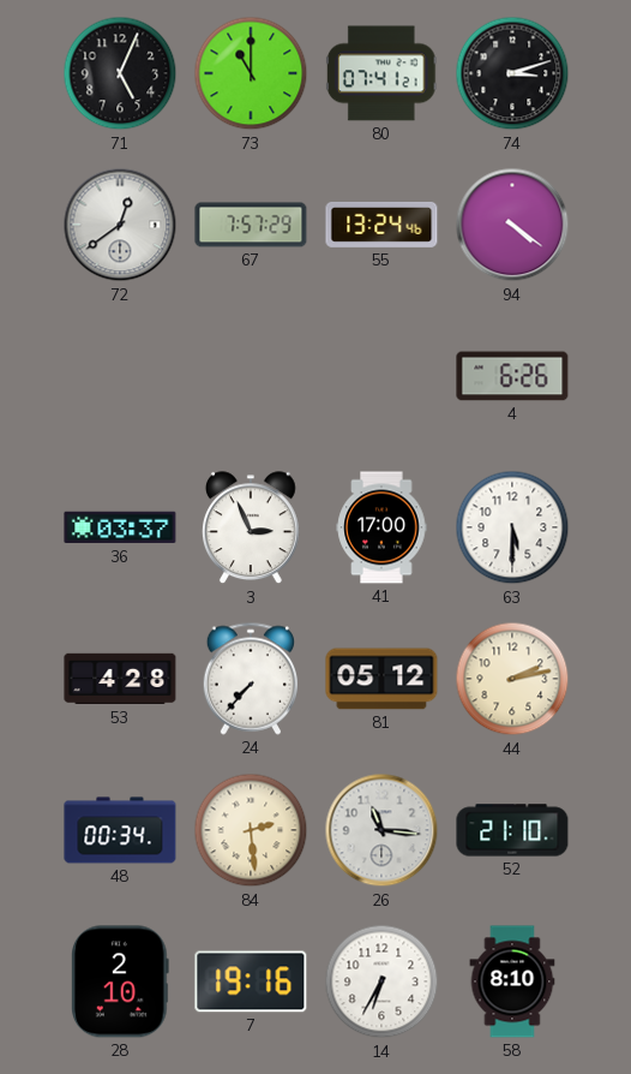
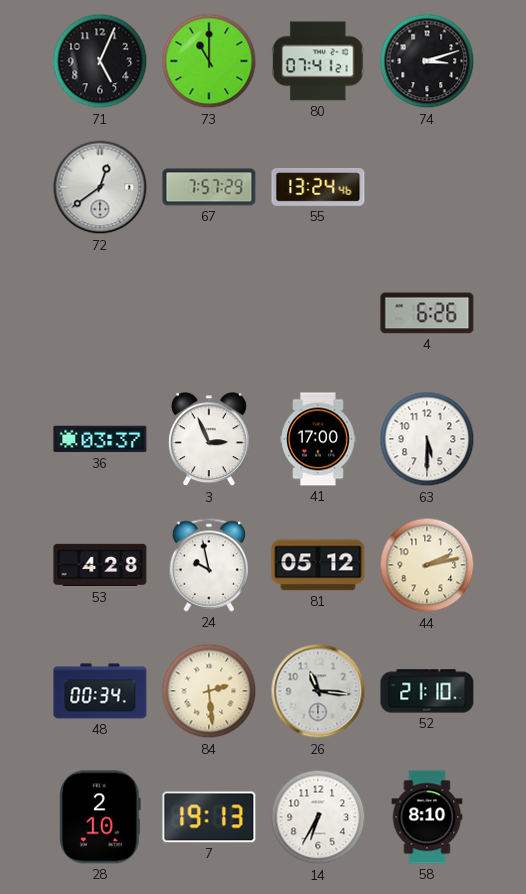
94: 4:21 -> none (512, 225)
24: 7:37 -> 9:58 (208, 565)
7: 19:16 -> 19:13 (209, 817)
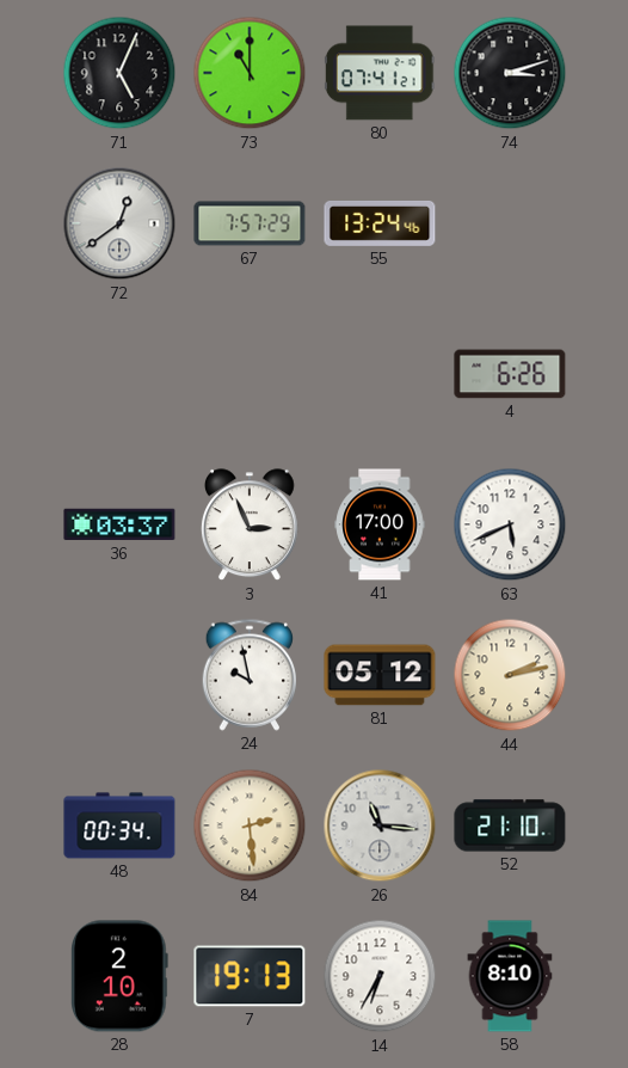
63: 5:30 -> 5:41 (510, 524)
53: 4:28 -> none (100, 565)
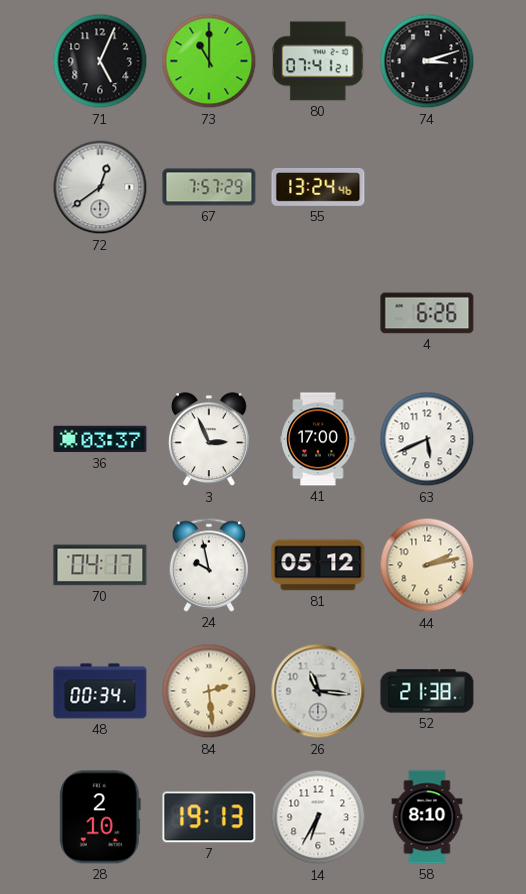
70: none -> 04:17 (100, 565)
52: 21:10 -> 21:38 (427, 691)
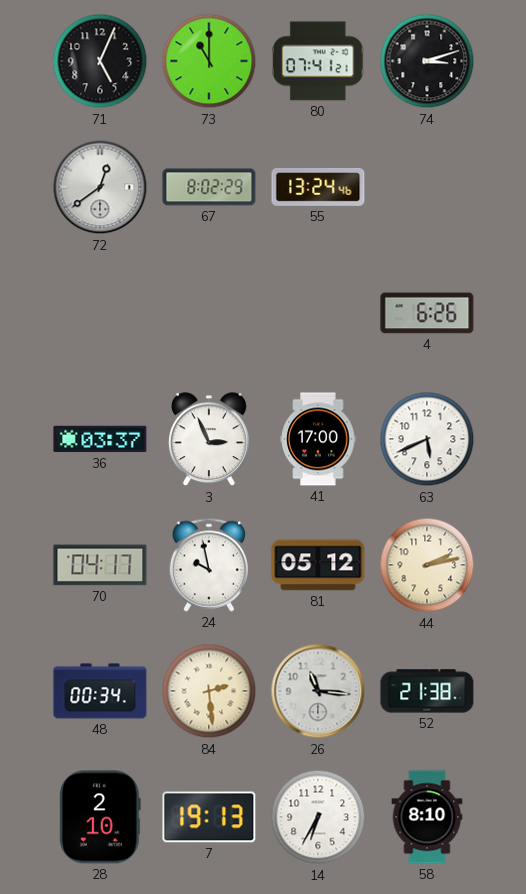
67: 7:57 -> 8:02 (209, 187)
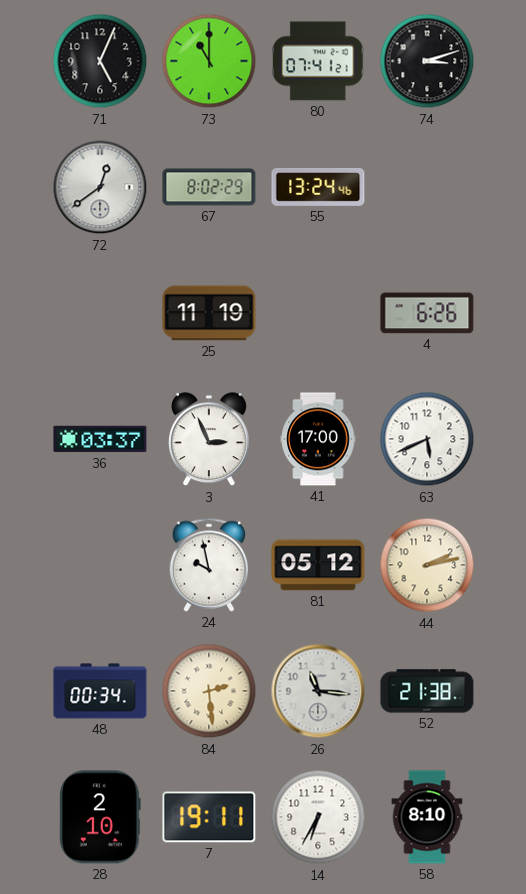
25: none -> 11:19 (209, 313)
70: 04:17 -> none (100, 565)
7: 19:13 -> 19:11 (209, 817)
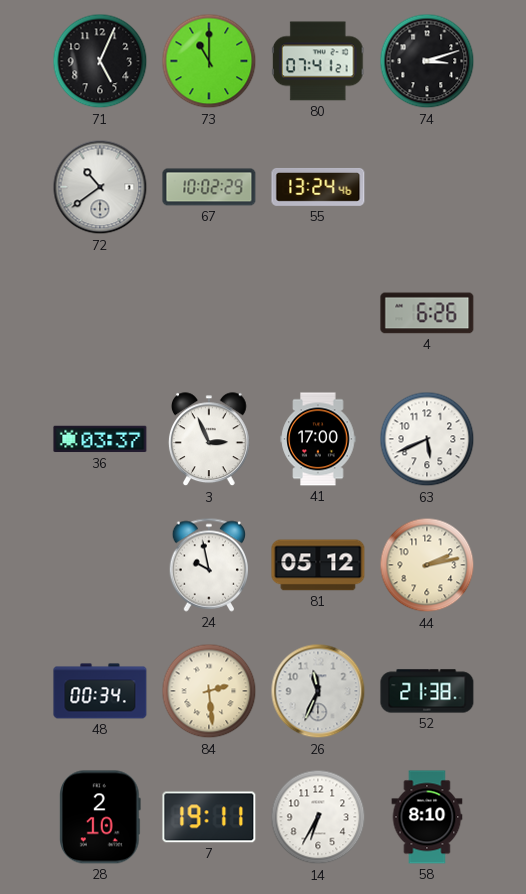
72: 12:39 -> 10:39 (100, 187)
67: 8:02 -> 10:02 (209, 187)
25: 11:19 -> none (209, 313)
26: 11:16 -> 11:34 (318, 691)
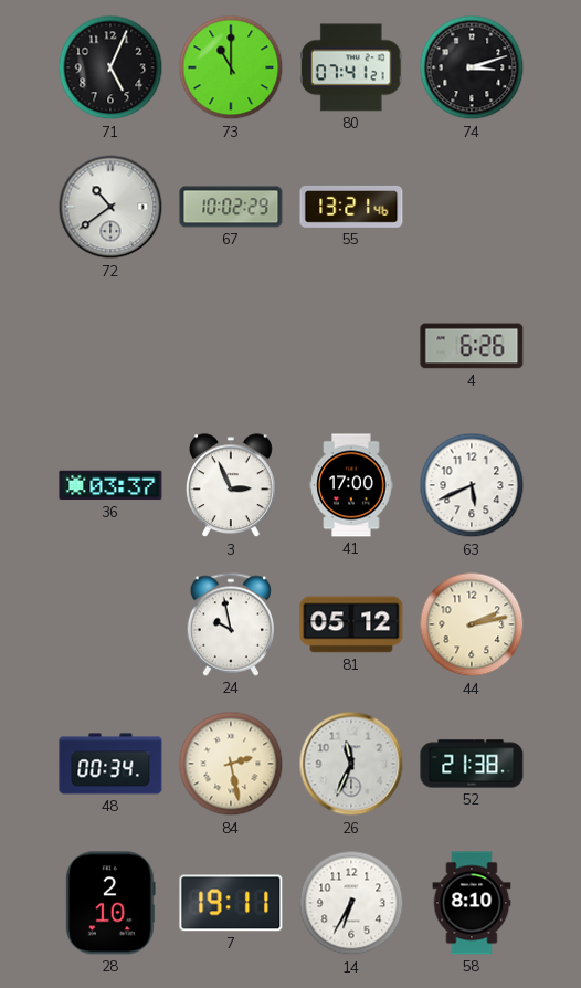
55: 13:24 -> 13:21 (351, 207)
84: 2:29 -> 2:28 (231, 764)
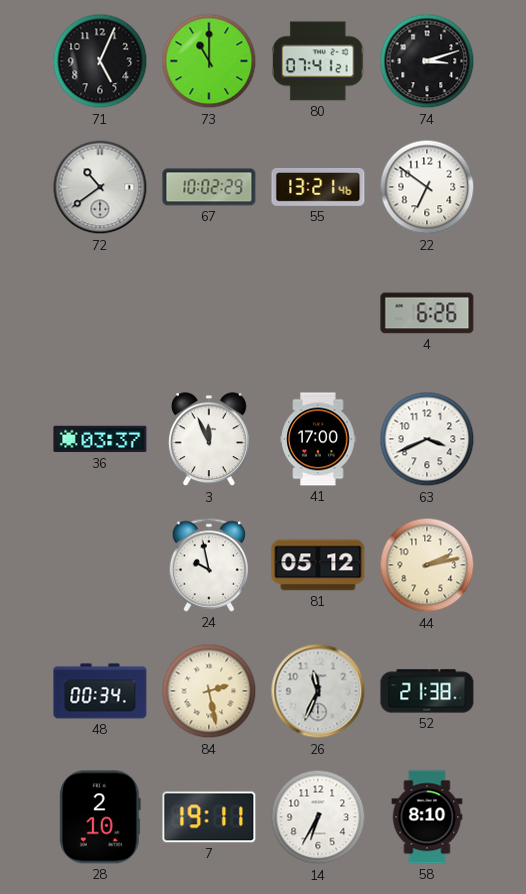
22: none -> 6:51 (427, 187)
3: 2:56 -> 11:56 (209, 440)
63: 5:41 -> 3:41 (427, 439)
